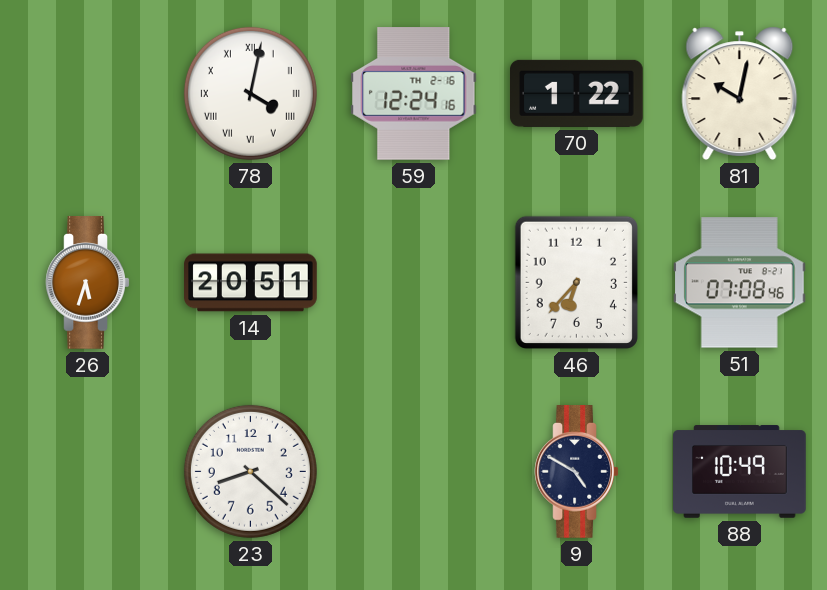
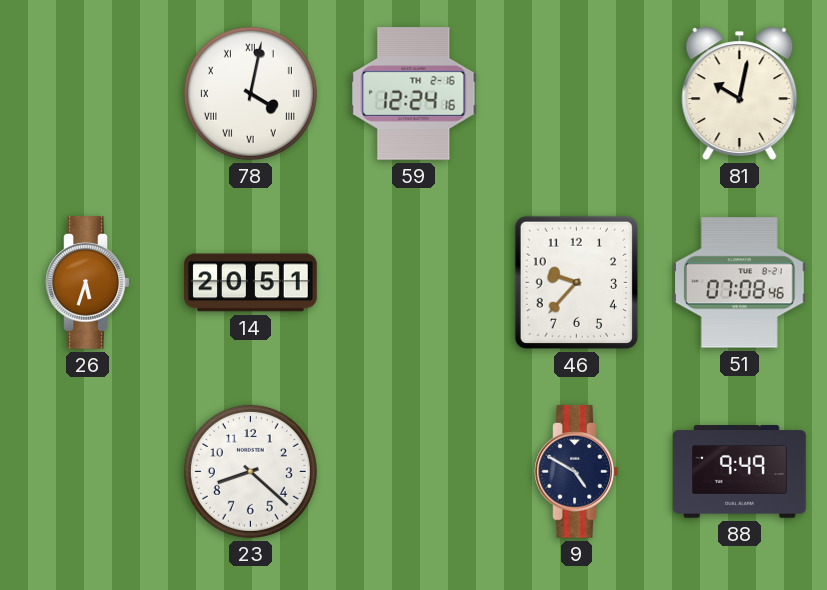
70: 1:22 -> none (577, 93)
46: 6:37 -> 9:37 (576, 282)
88: 10:49 -> 9:49 (740, 472)
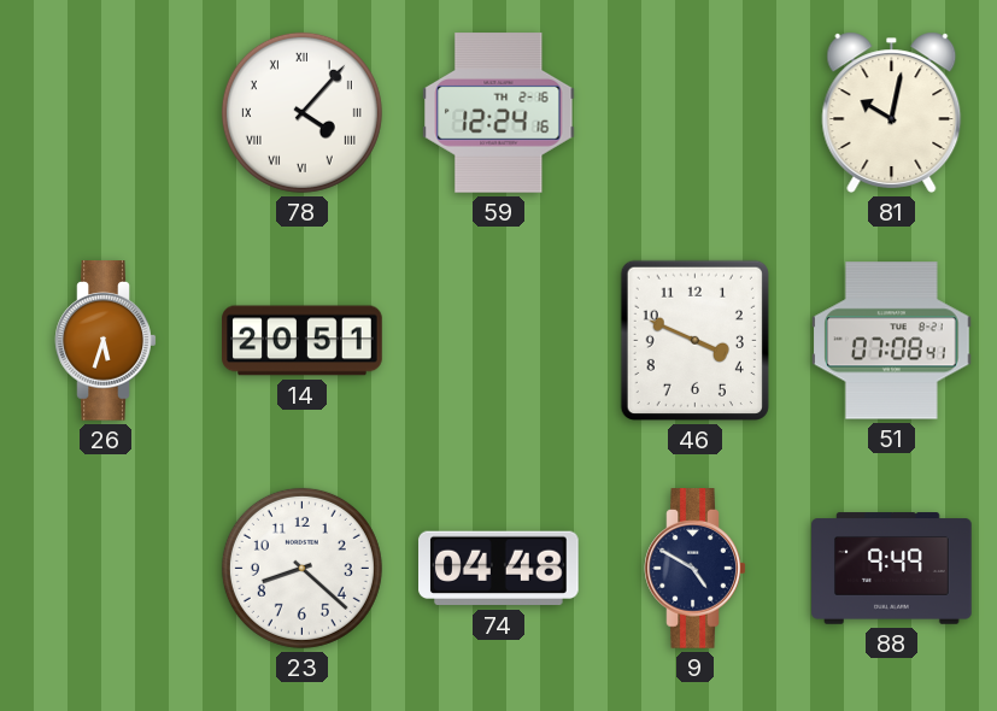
78: 4:02 -> 4:07 (301, 112)
46: 9:37 -> 3:49 (694, 340)
51: 07:08:46 -> 07:08:41 (892, 341)
74: none -> 04:48 (499, 569)
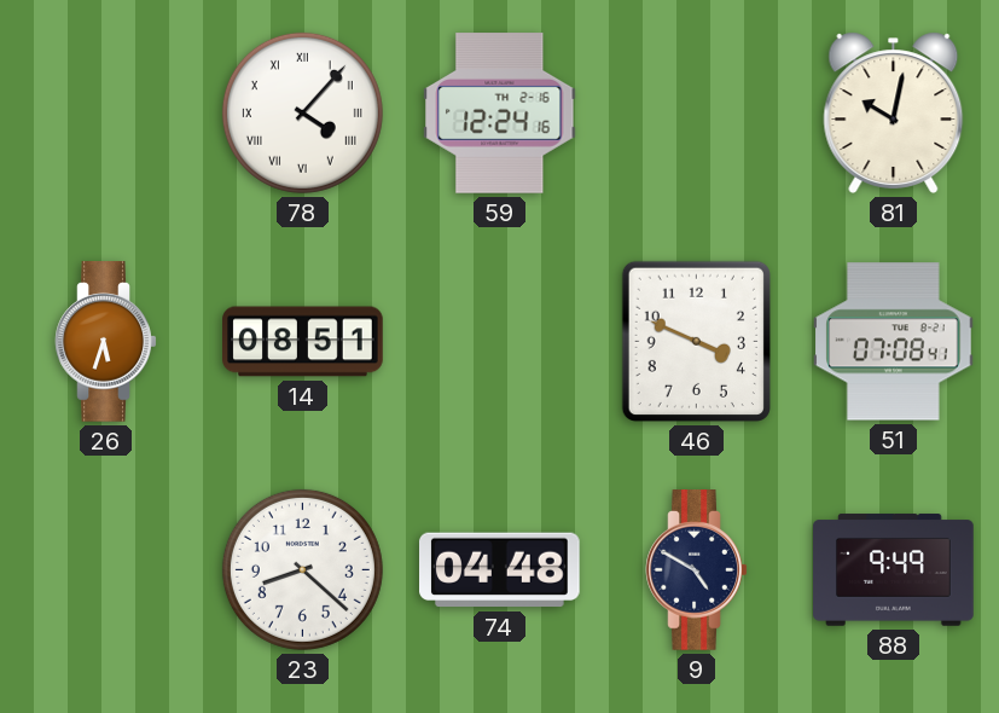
14: 20:51 -> 08:51 (303, 342)
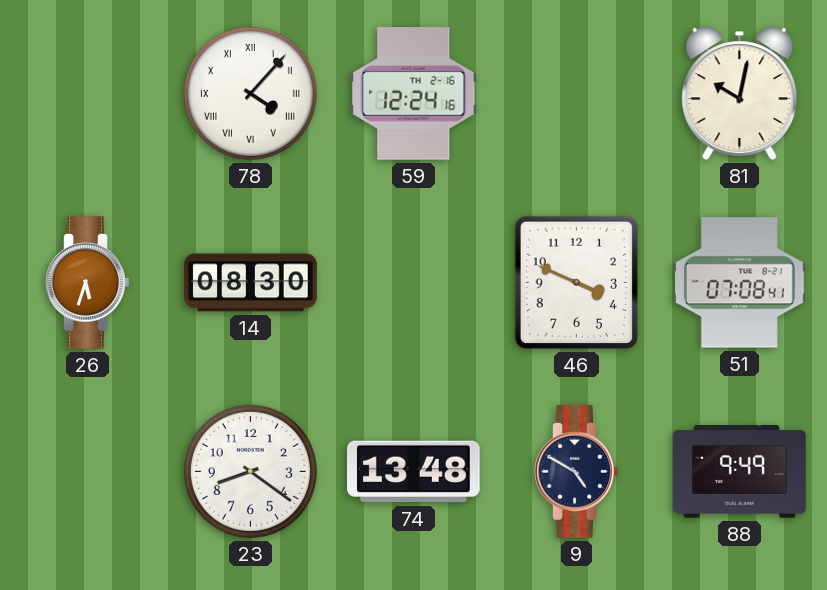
14: 08:51 -> 08:30 (251, 283)
23: 8:22 -> 8:21 (250, 471)
74: 04:48 -> 13:48 (414, 472)
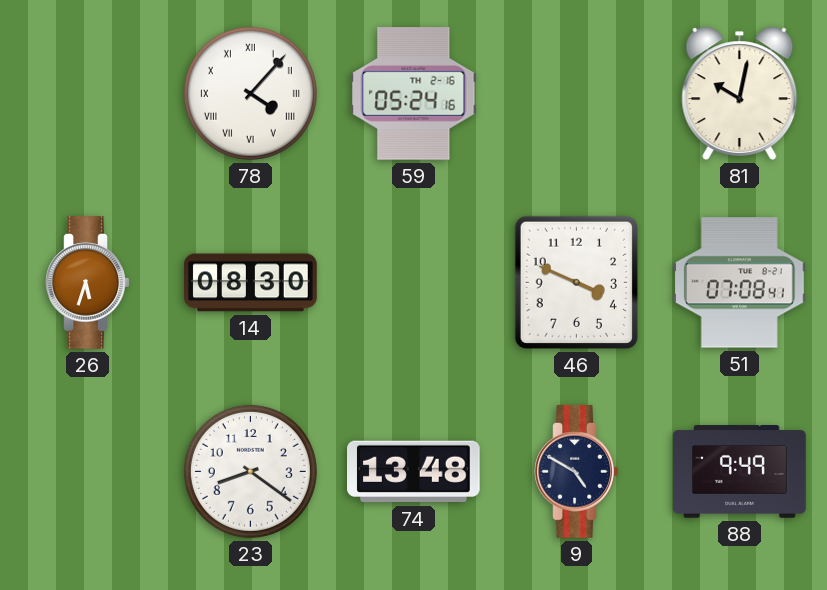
59: 12:24 -> 05:24 (414, 94)
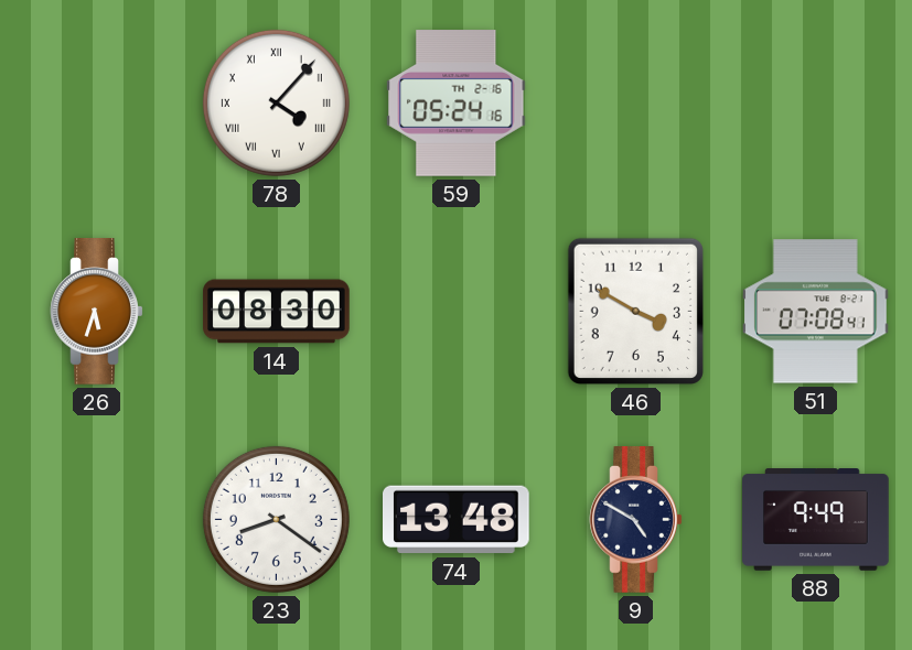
81: 10:02 -> none (740, 93)
46: 3:49 -> 3:50 (635, 311)
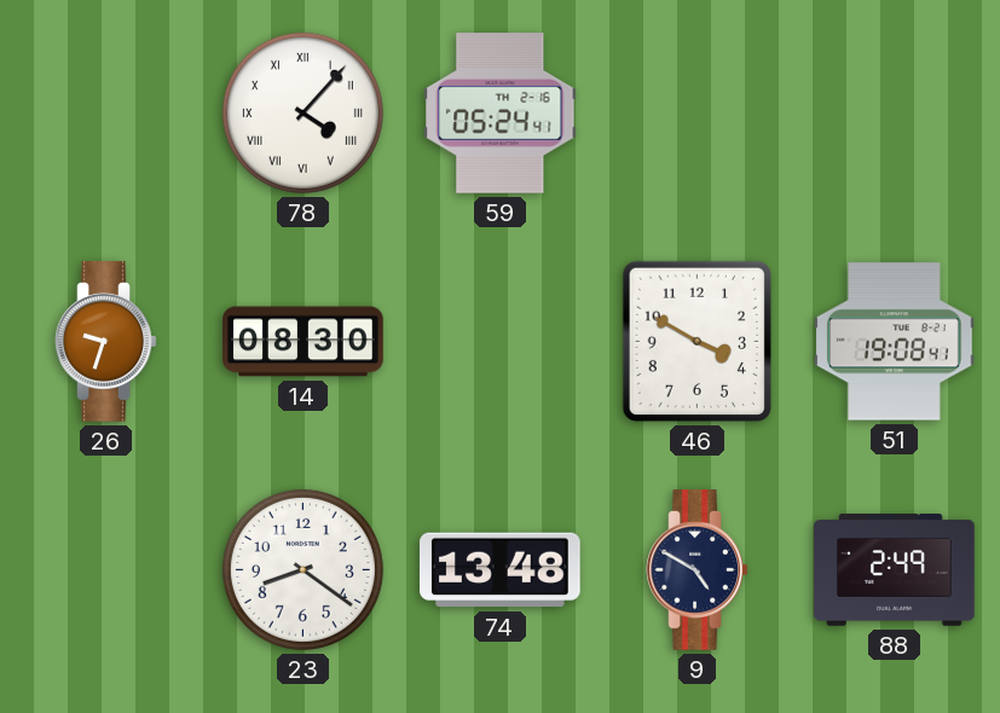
59: 05:24:16 -> 05:24:41 (501, 114)
26: 5:33 -> 9:33 (106, 342)
51: 07:08 -> 19:08 (895, 342)
88: 9:49 -> 2:49 (895, 570)
